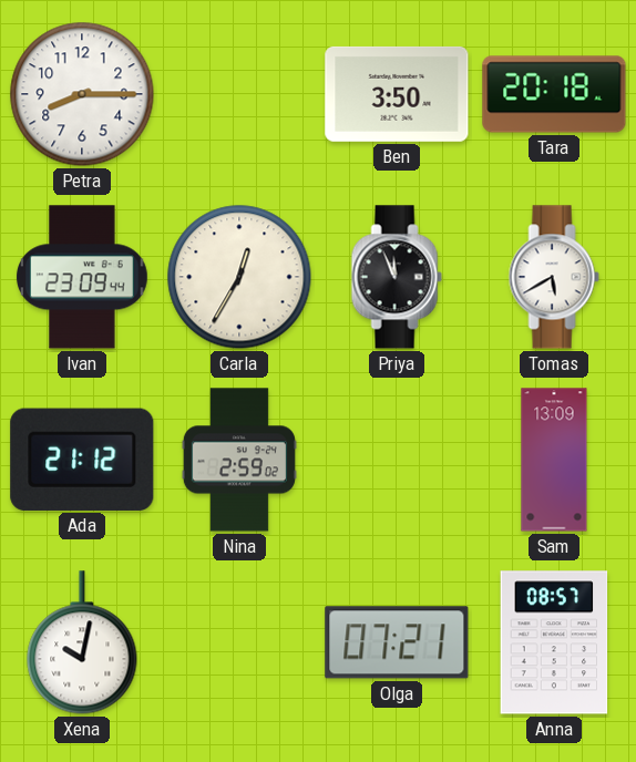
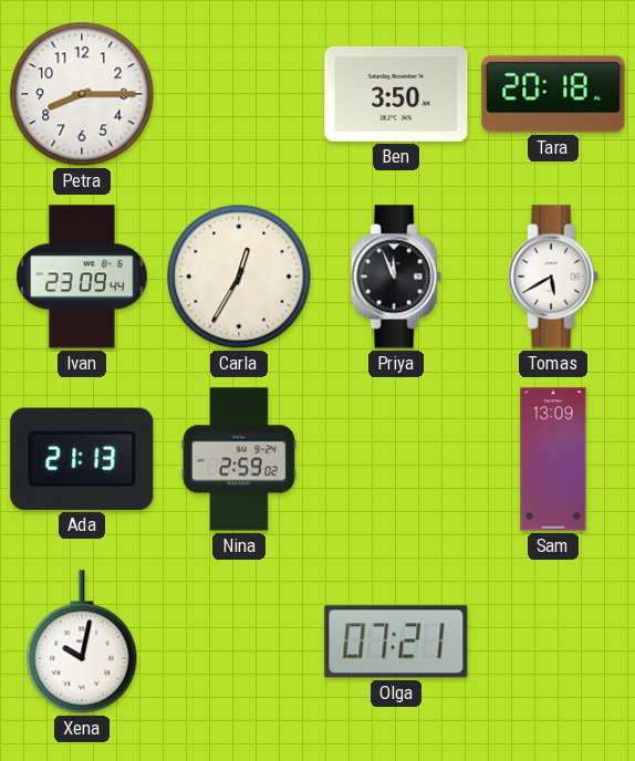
Ada: 21:12 -> 21:13 (82, 459)
Anna: 08:57 -> none (554, 642)
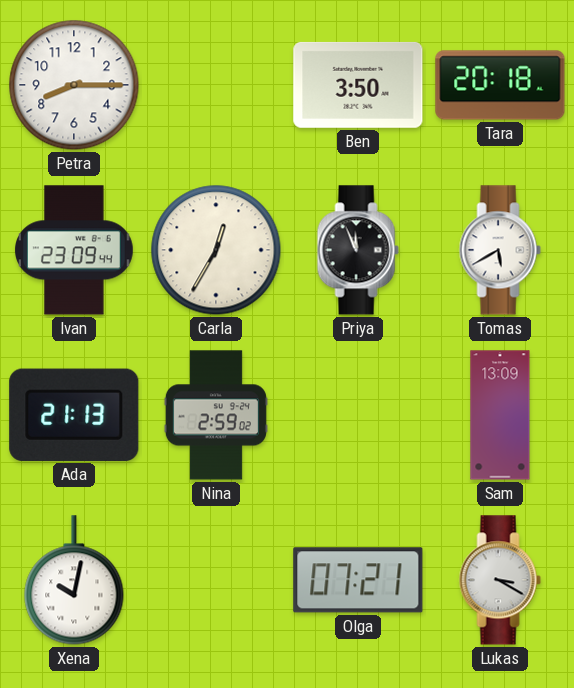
Lukas: none -> 3:20 (500, 580)
